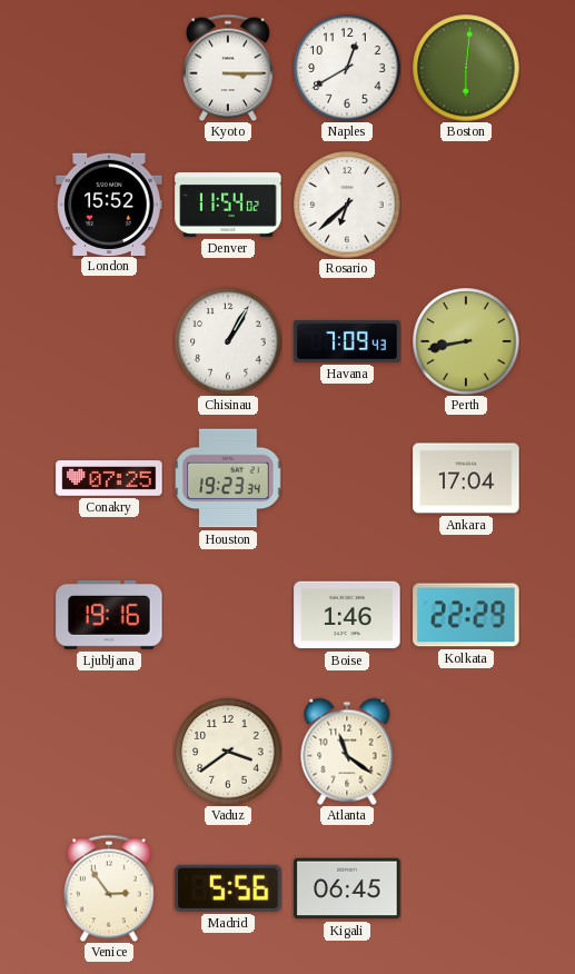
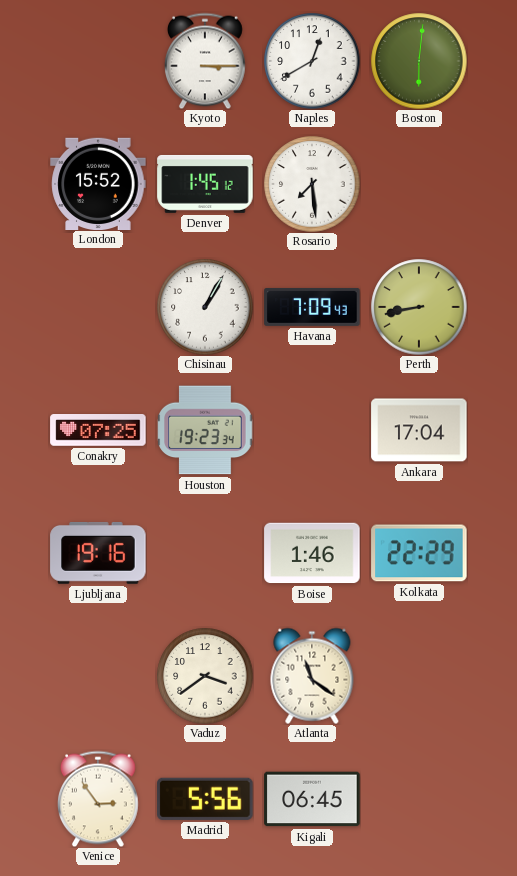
Denver: 11:54 -> 1:45 (205, 184)
Rosario: 6:38 -> 7:29 (312, 184)
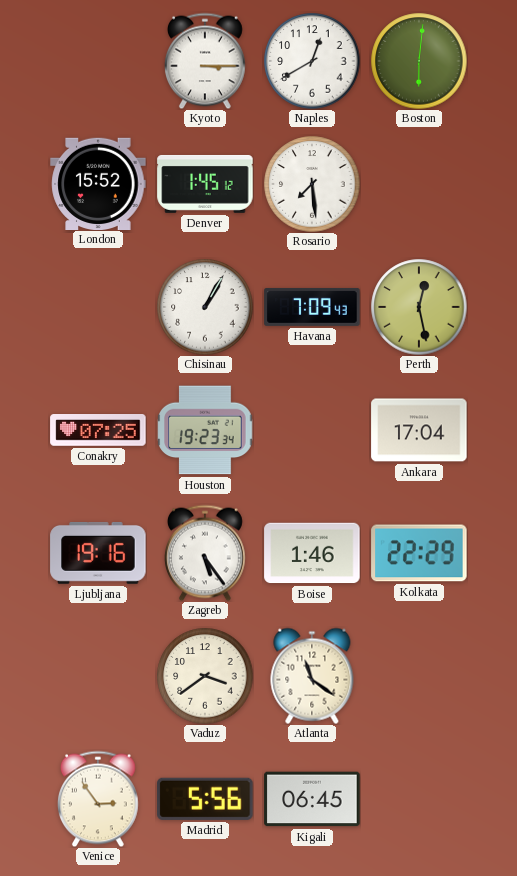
Perth: 8:43 -> 12:28 (419, 307)
Zagreb: none -> 5:24 (205, 553)
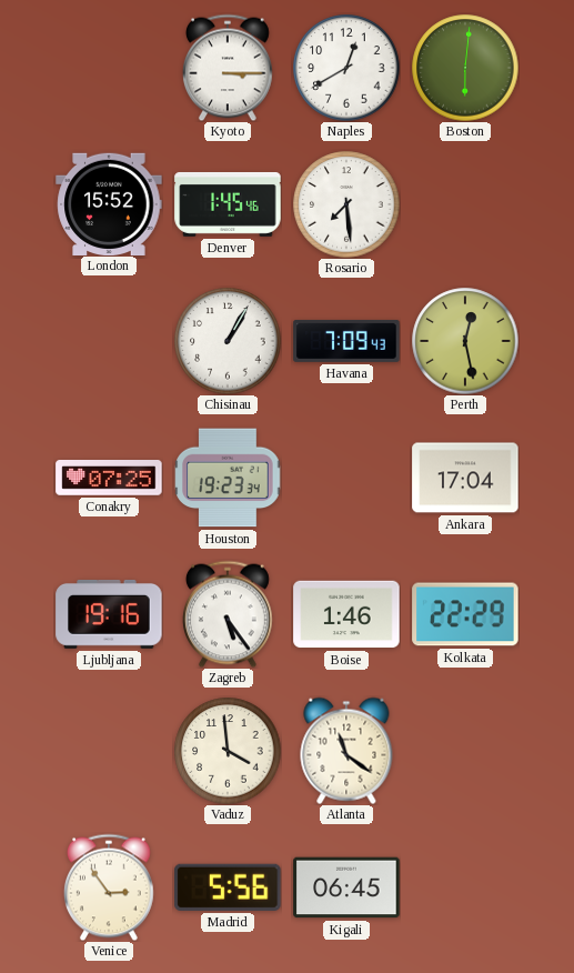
Denver: 1:45:12 -> 1:45:46 (228, 204)
Vaduz: 3:39 -> 3:59 (228, 751)
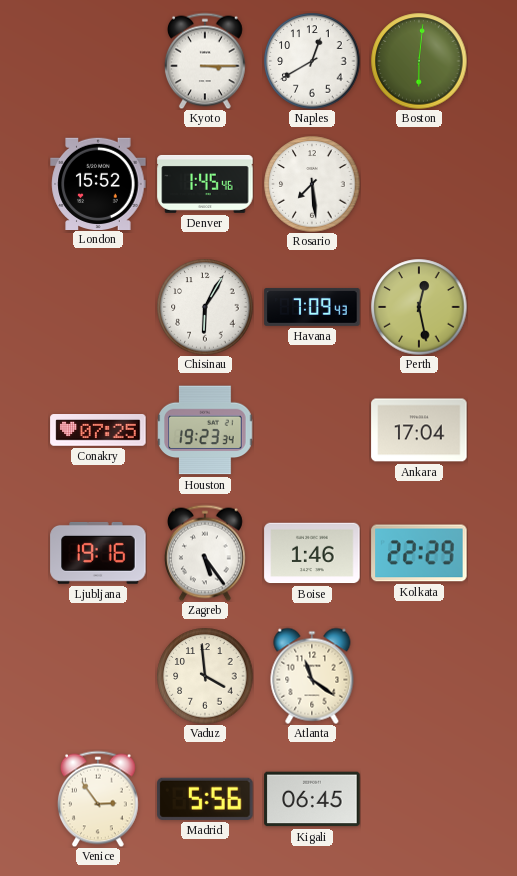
Chisinau: 1:05 -> 6:05 (205, 307)
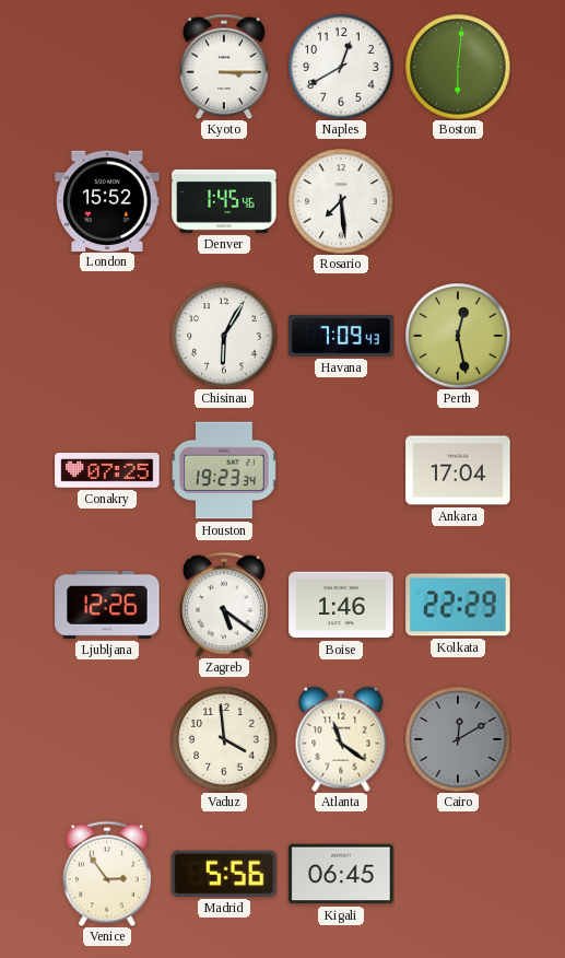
Ljubljana: 19:16 -> 12:26 (107, 605)
Zagreb: 5:24 -> 5:21 (224, 605)
Cairo: none -> 12:10 (458, 739)
